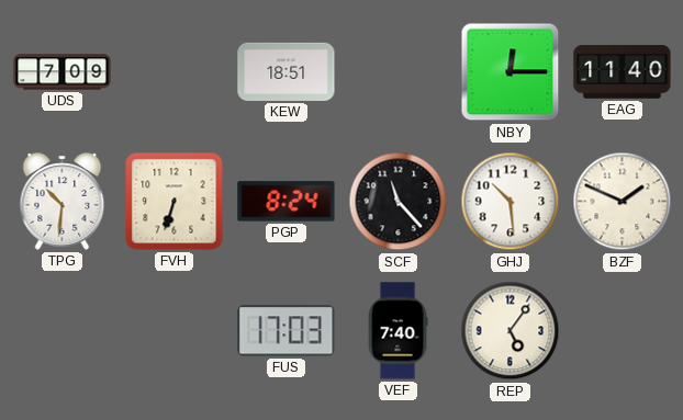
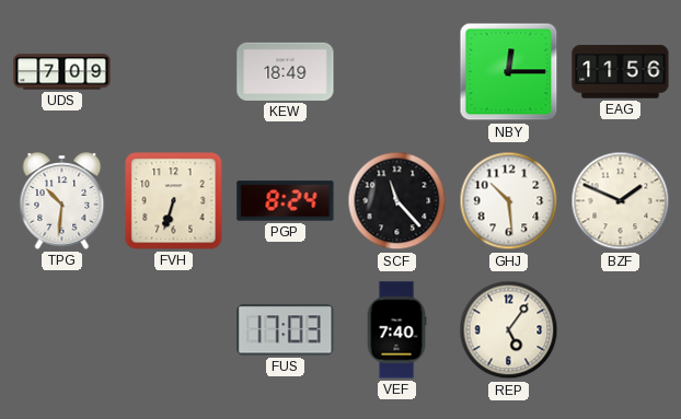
KEW: 18:51 -> 18:49 (286, 71)
EAG: 11:40 -> 11:56 (621, 72)
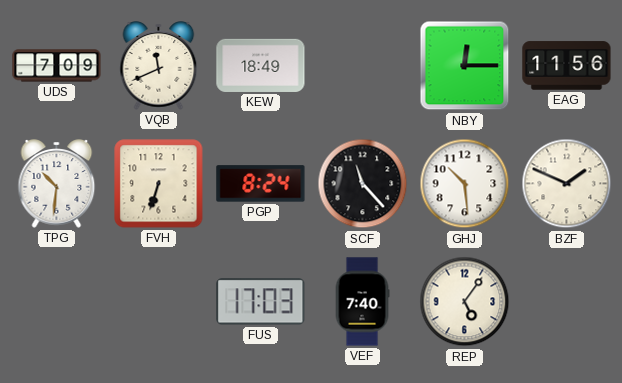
VQB: none -> 11:41 (159, 66)
